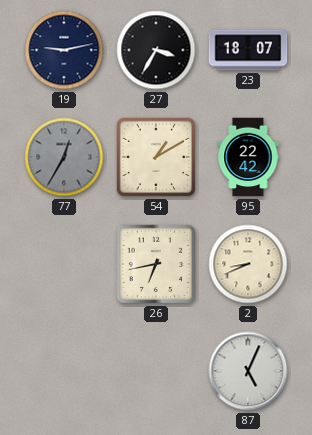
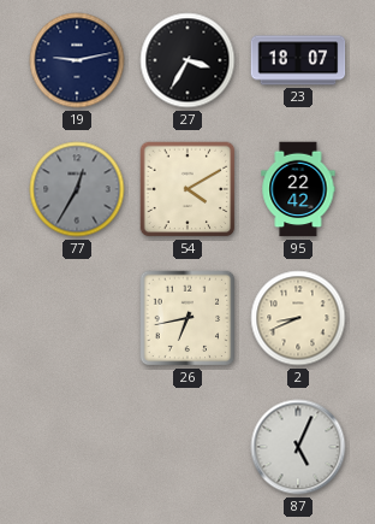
54: 1:10 -> 4:10 (187, 189)
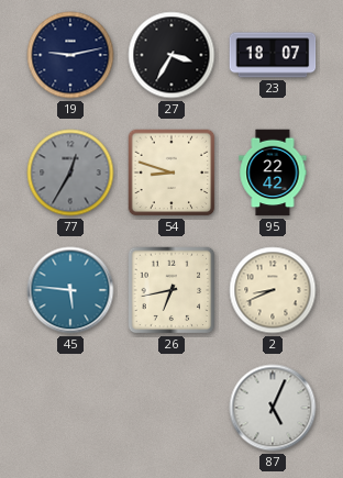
54: 4:10 -> 8:48 (171, 173)
45: none -> 5:46 (70, 290)
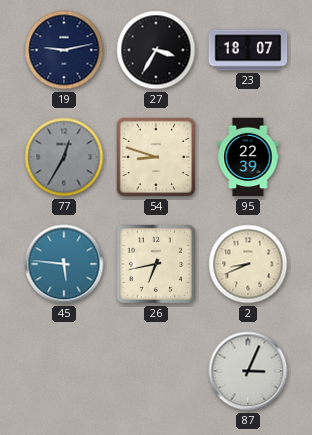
95: 22:42 -> 22:39 (248, 157)
87: 5:04 -> 3:04 (248, 371)
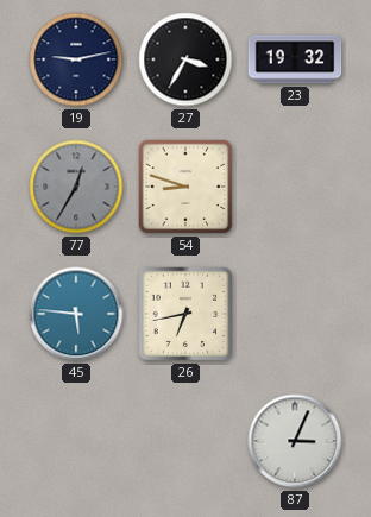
23: 18:07 -> 19:32 (295, 59)
95: 22:39 -> none (248, 157)
2: 8:41 -> none (248, 264)
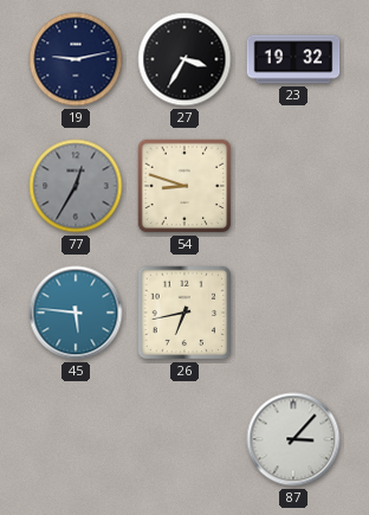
87: 3:04 -> 3:07 (293, 439)
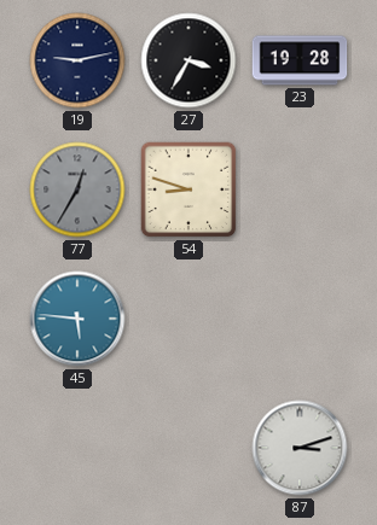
23: 19:32 -> 19:28 (300, 60)
26: 6:43 -> none (184, 313)
87: 3:07 -> 3:12 (300, 448)
